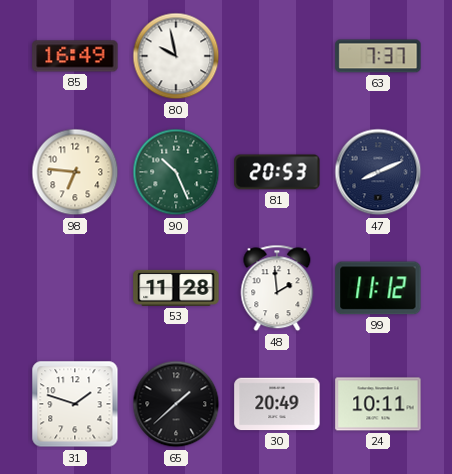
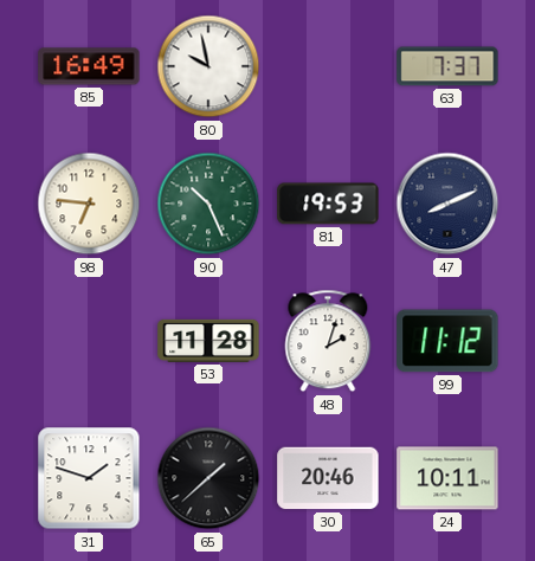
81: 20:53 -> 19:53 (328, 204)
48: 1:59 -> 2:03 (328, 341)
30: 20:49 -> 20:46 (328, 478)
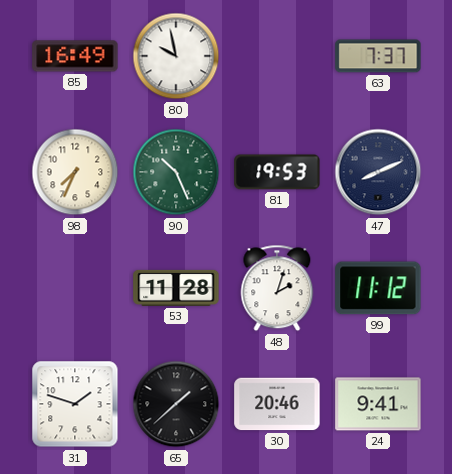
98: 6:46 -> 7:34 (75, 172)
24: 10:11 -> 9:41 (378, 404)
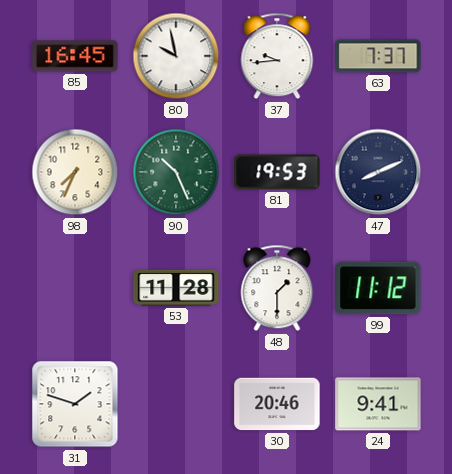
85: 16:49 -> 16:45 (75, 56)
37: none -> 9:44 (277, 56)
48: 2:03 -> 1:30 (277, 288)
65: 1:38 -> none (176, 404)
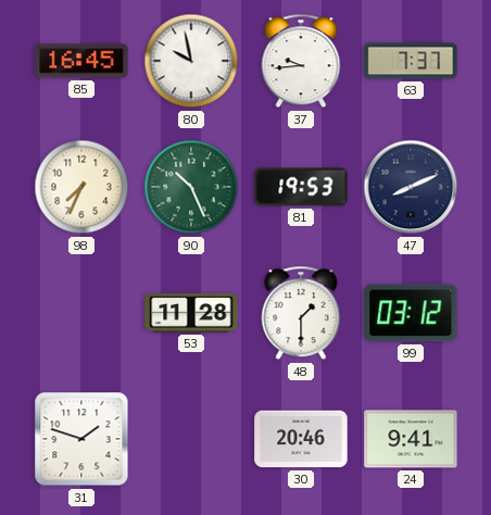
99: 11:12 -> 03:12 (411, 313)
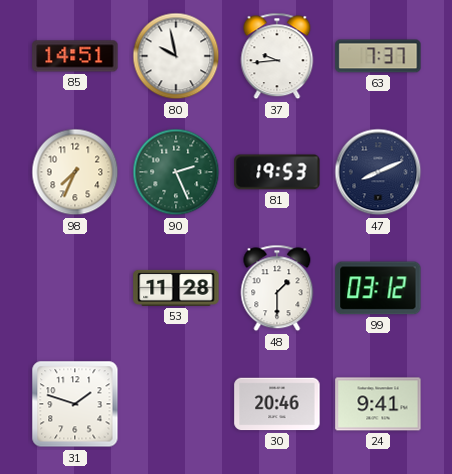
85: 16:45 -> 14:51 (75, 56)
90: 10:26 -> 2:26 (176, 172)
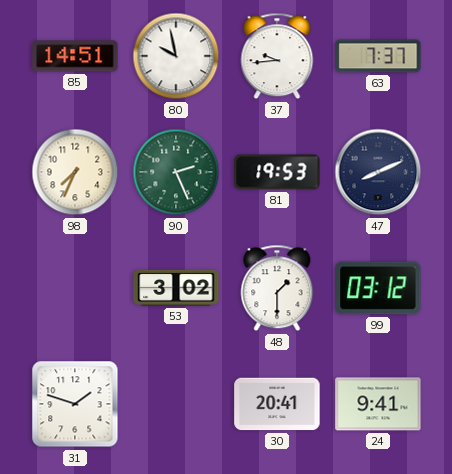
53: 11:28 -> 3:02 (176, 288)
30: 20:46 -> 20:41 (277, 404)
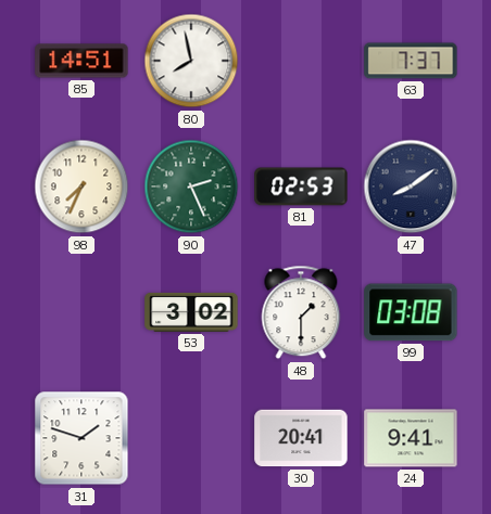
80: 9:58 -> 7:58 (191, 61)
37: 9:44 -> none (277, 56)
81: 19:53 -> 02:53 (301, 187)
47: 8:11 -> 8:09 (411, 187)
99: 03:12 -> 03:08 (411, 312)
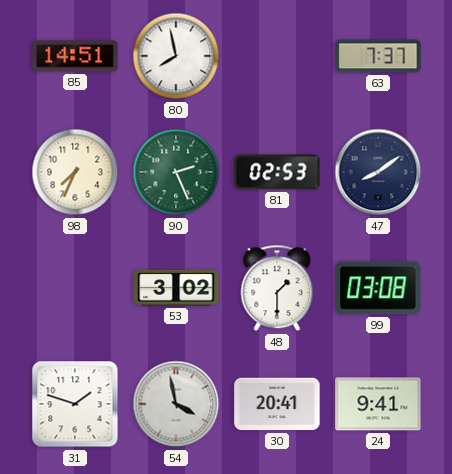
54: none -> 3:58 (176, 404)
